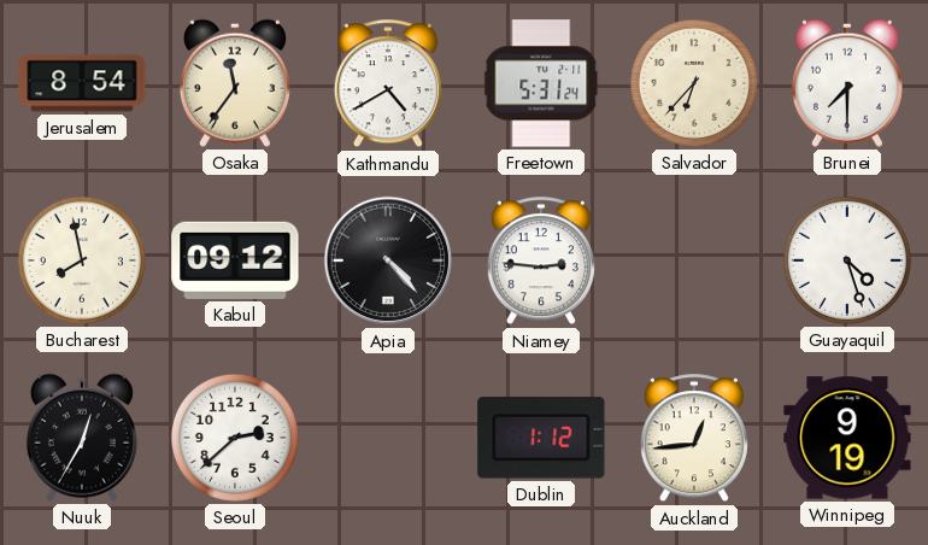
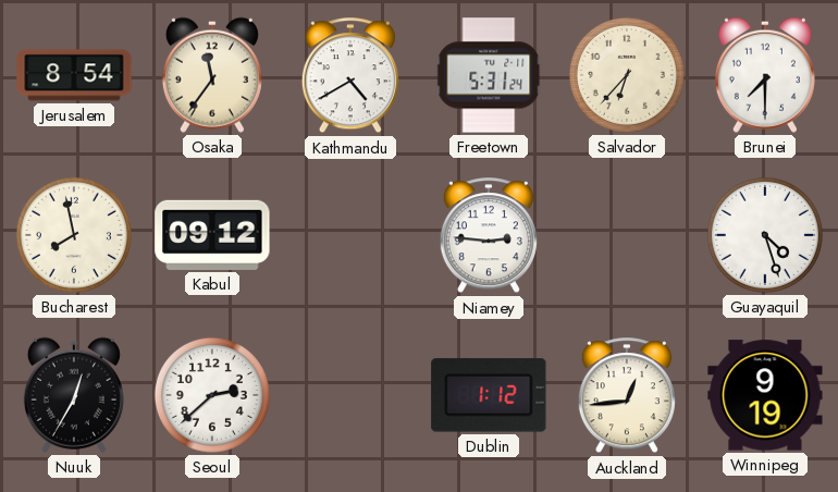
Apia: 4:23 -> none (388, 260)
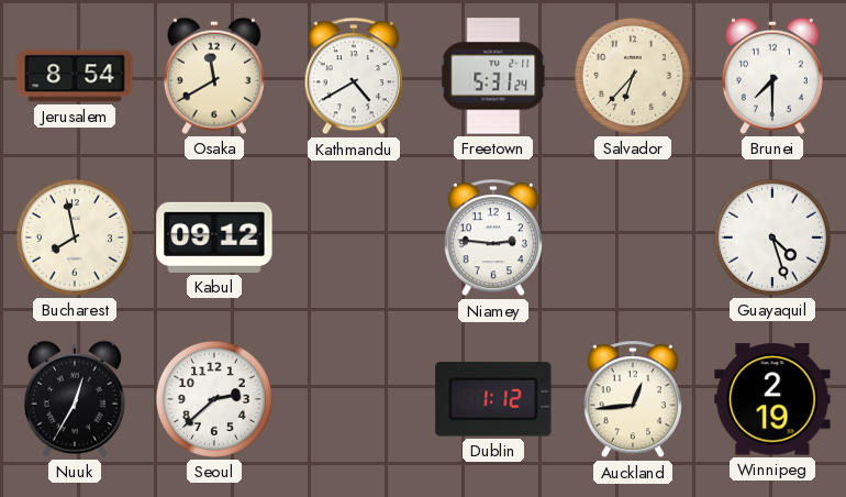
Osaka: 11:36 -> 11:40 (214, 76)
Winnipeg: 9:19 -> 2:19 (772, 399)
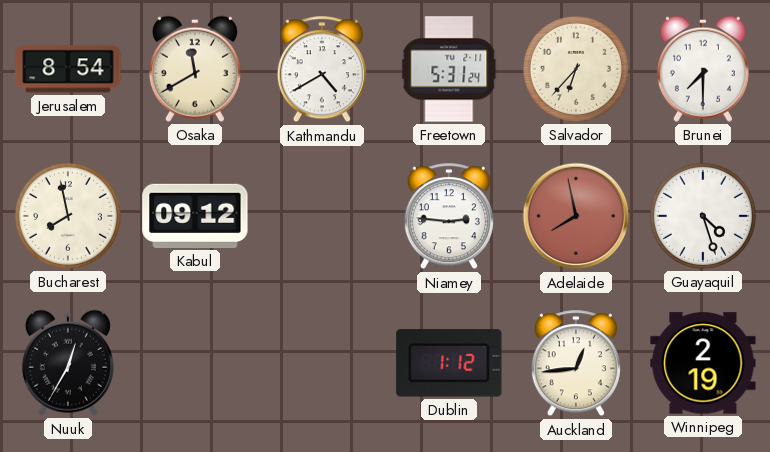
Adelaide: none -> 7:58 (576, 216)
Seoul: 2:38 -> none (214, 399)
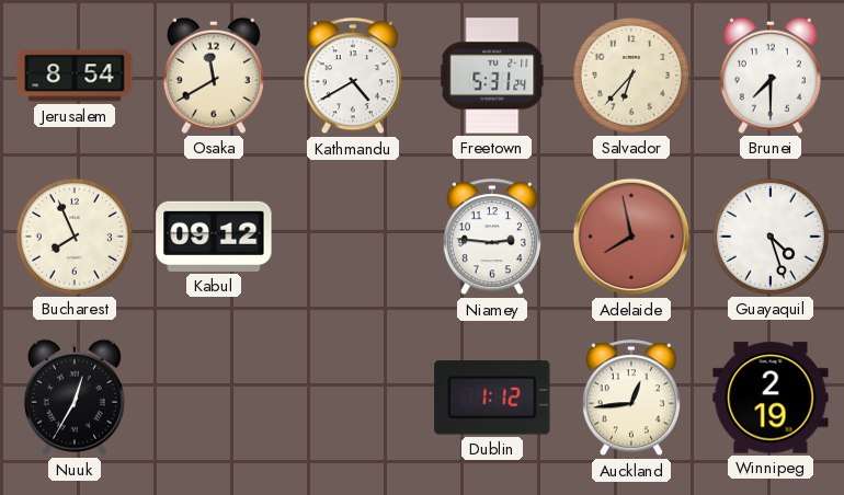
Bucharest: 7:58 -> 7:56 (75, 237)
